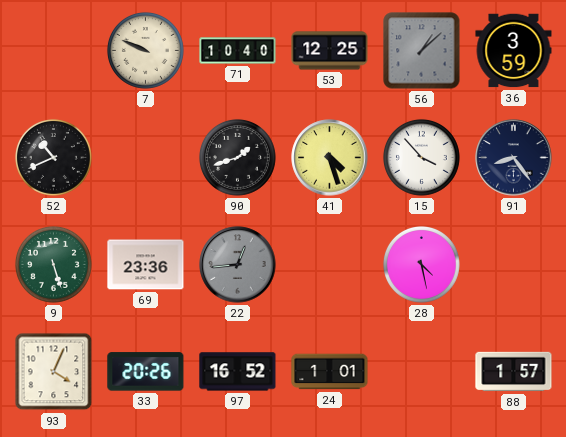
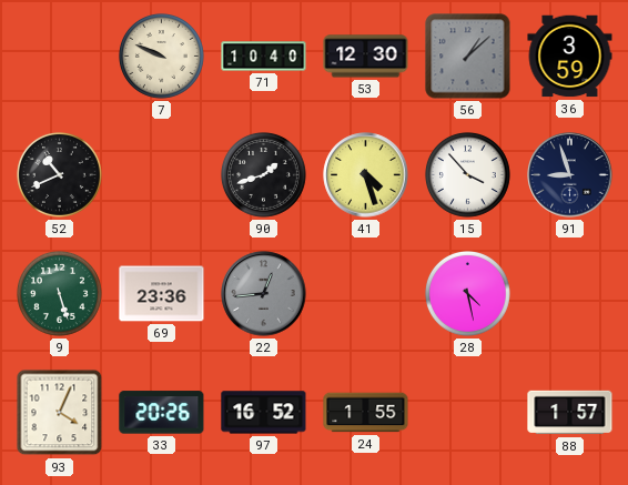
53: 12:25 -> 12:30 (366, 57)
91: 8:24 -> 8:57 (570, 175)
24: 1:01 -> 1:55 (366, 413)
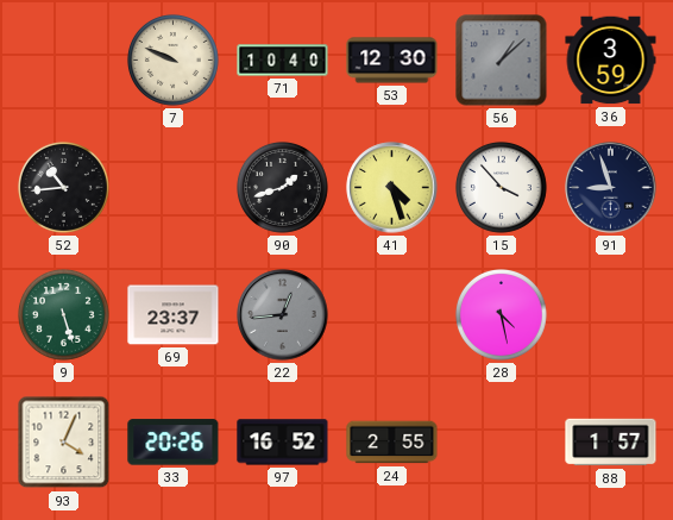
52: 10:41 -> 10:44 (63, 187)
69: 23:36 -> 23:37 (174, 315)
24: 1:55 -> 2:55 (392, 443)
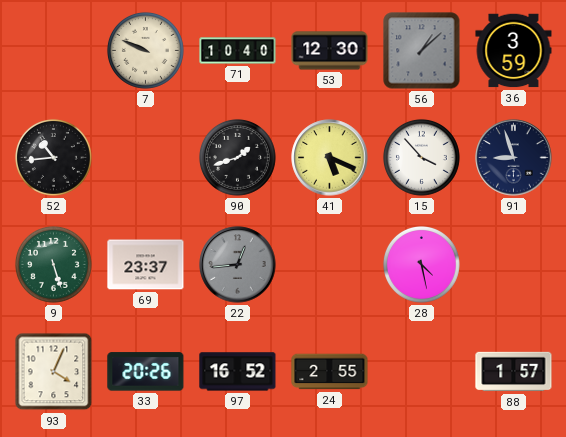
41: 4:27 -> 5:19 (330, 158)
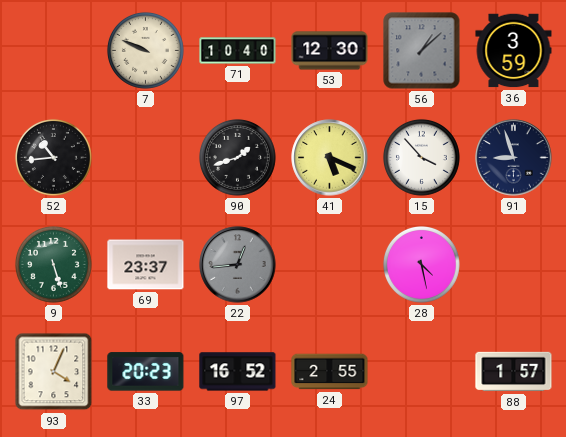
33: 20:26 -> 20:23 (146, 372)
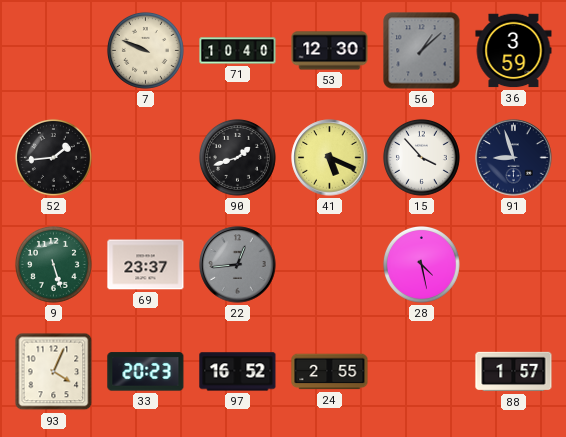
52: 10:44 -> 1:44 (53, 157)
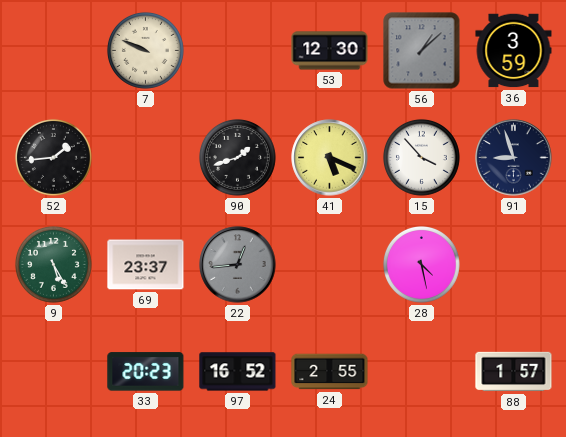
71: 10:40 -> none (238, 51)
9: 5:27 -> 5:25 (53, 264)
93: 4:04 -> none (54, 372)
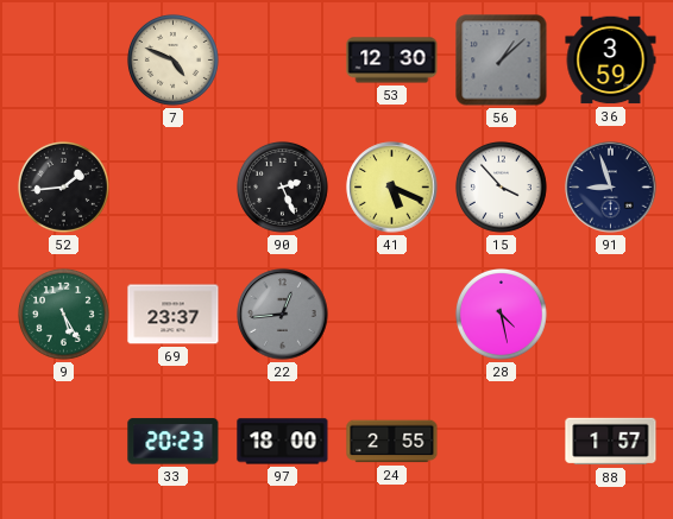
7: 9:49 -> 4:49 (172, 59)
90: 1:42 -> 2:26 (282, 186)
97: 16:52 -> 18:00 (283, 442)
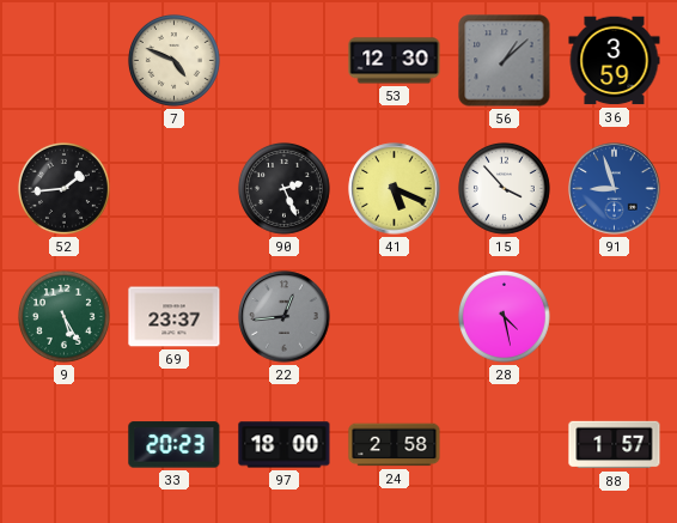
91 dial: navy -> blue (615, 189)
24: 2:55 -> 2:58 (395, 445)
